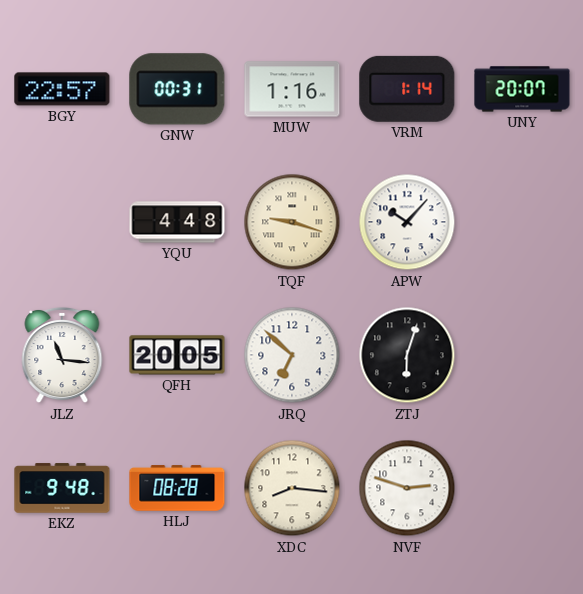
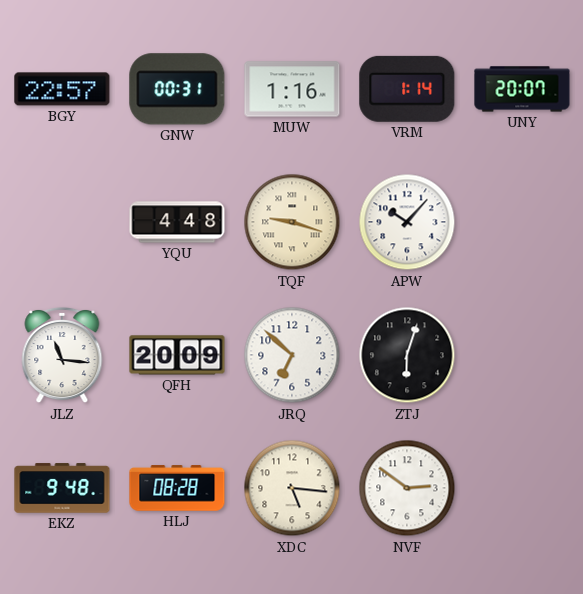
QFH: 20:05 -> 20:09 (177, 355)
XDC: 8:16 -> 5:16 (292, 488)
NVF: 2:48 -> 2:51 (407, 488)
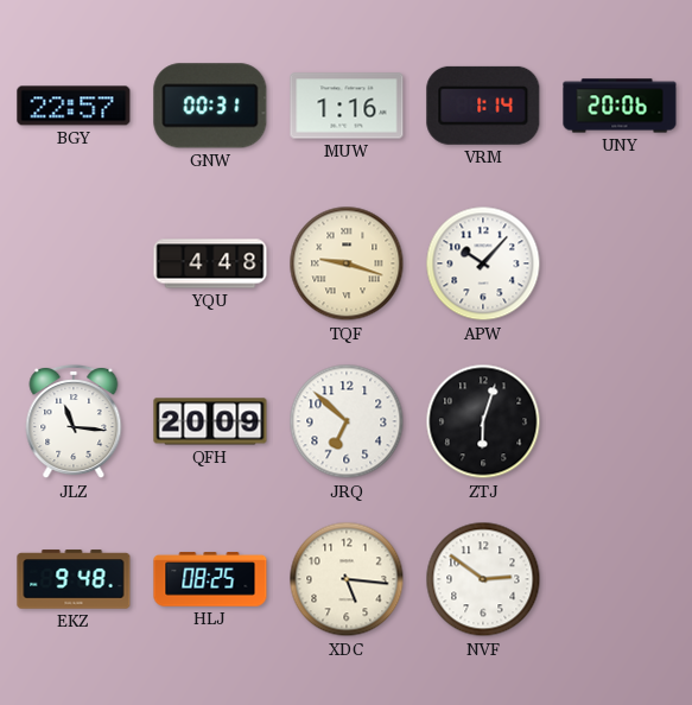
UNY: 20:07 -> 20:06 (620, 106)
HLJ: 08:28 -> 08:25 (210, 579)
